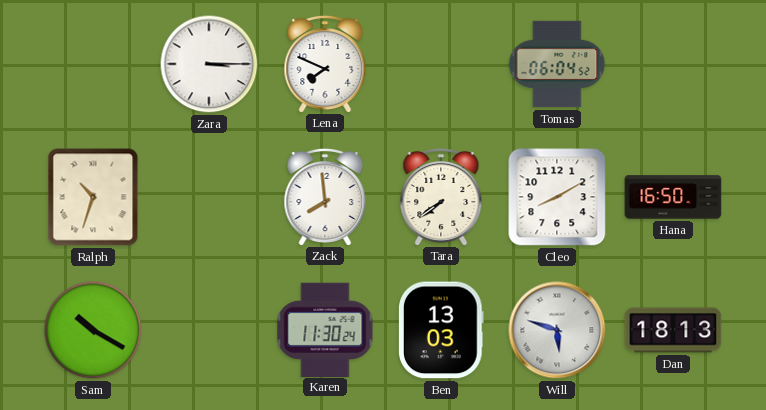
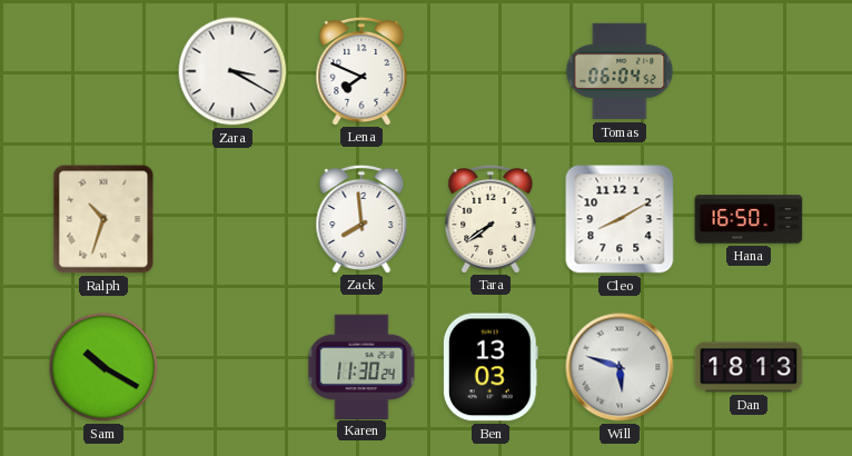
Zara: 3:15 -> 3:20 (232, 71)
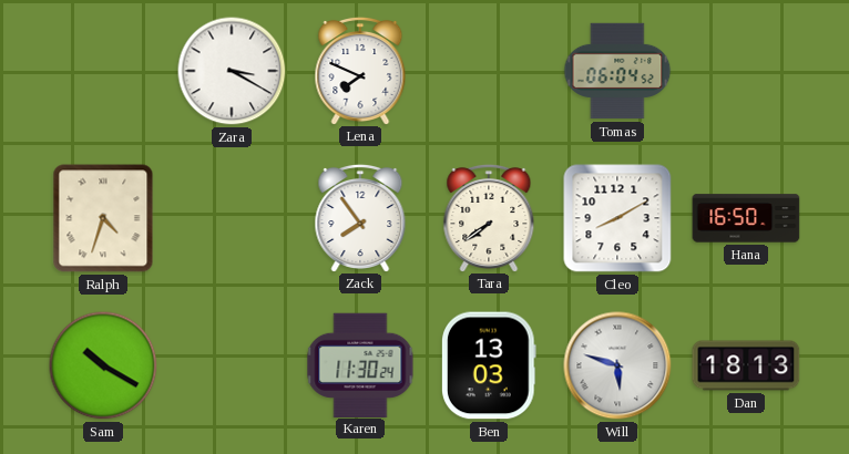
Ralph: 10:33 -> 4:33 (103, 218)
Zack: 7:59 -> 7:54 (360, 217)
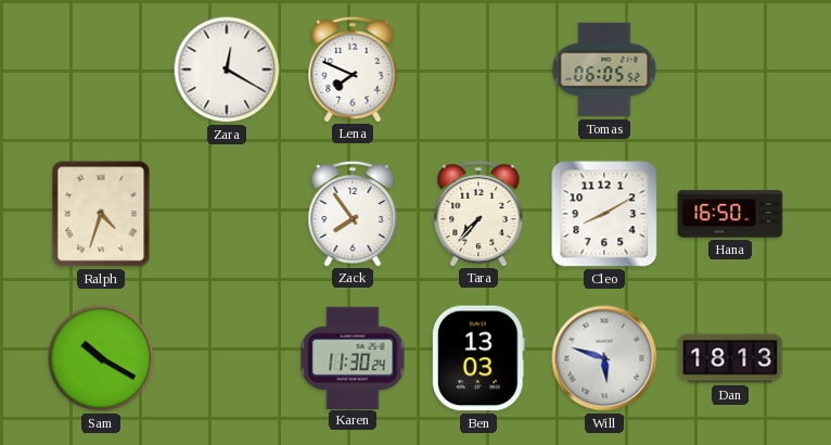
Zara: 3:20 -> 12:20 (227, 69)
Tomas: 06:04 -> 06:05 (604, 69)
Tara: 7:39 -> 7:37 (478, 213)
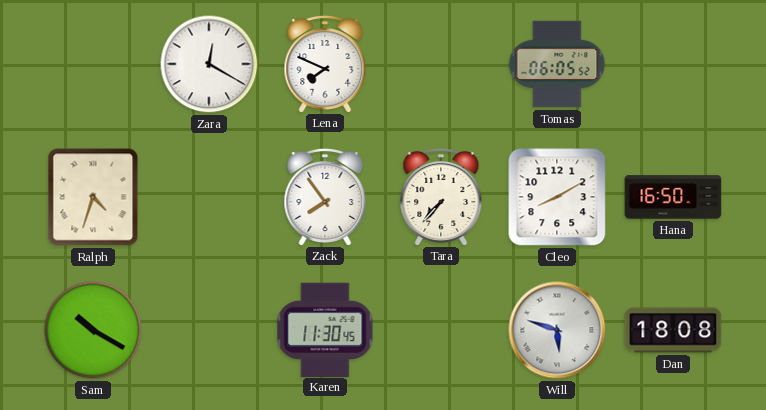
Karen: 11:30:24 -> 11:30:45 (325, 329)
Ben: 13:03 -> none (478, 358)
Dan: 18:13 -> 18:08 (673, 330)
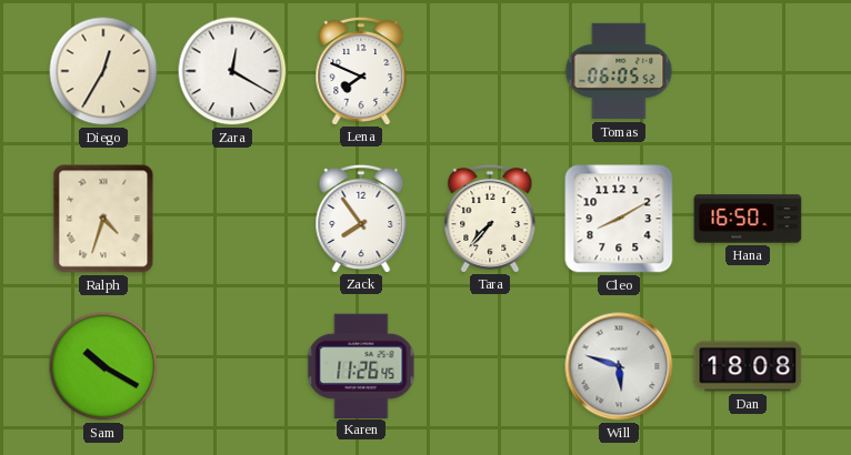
Diego: none -> 12:35 (103, 71)
Karen: 11:30 -> 11:26 (361, 365)
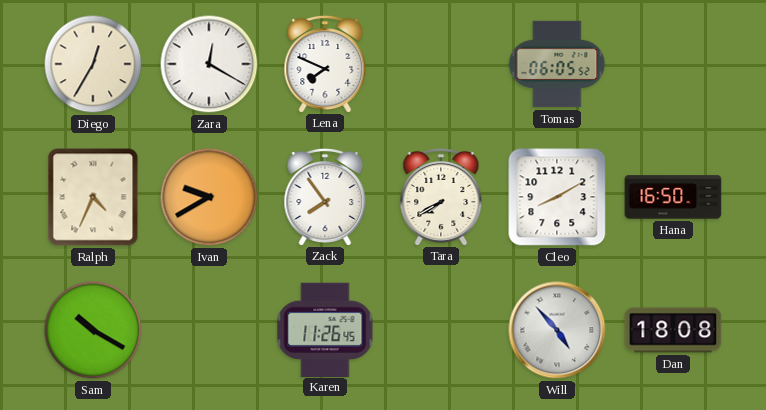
Ralph: 4:33 -> 4:34 (93, 197)
Ivan: none -> 9:40 (209, 197)
Tara: 7:37 -> 7:40 (441, 196)
Will: 5:48 -> 4:53 (557, 330)
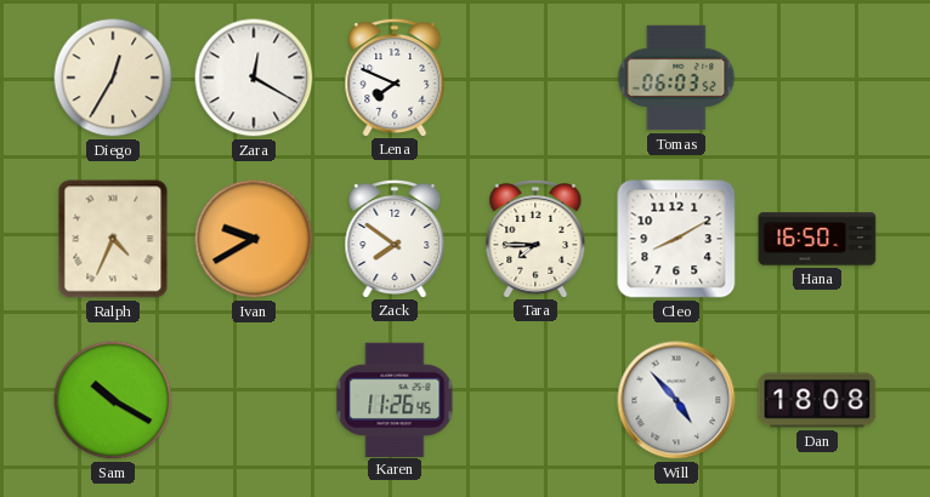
Tomas: 06:05 -> 06:03 (676, 78)
Zack: 7:54 -> 7:51 (395, 238)
Tara: 7:40 -> 7:45 (535, 238)
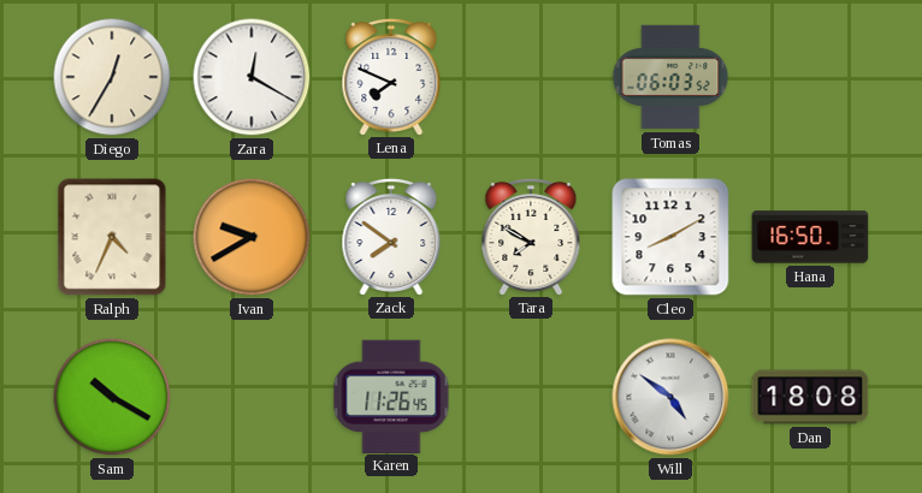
Tara: 7:45 -> 7:50 (531, 236)
Will: 4:53 -> 4:51 (670, 397)
